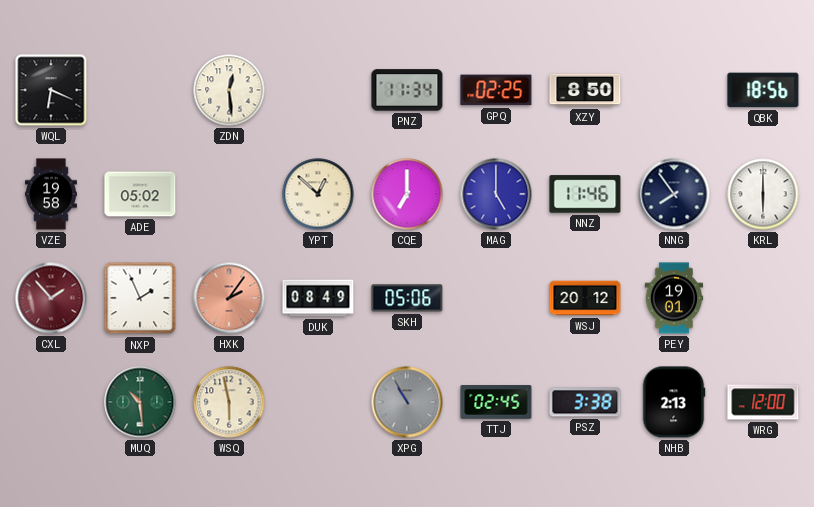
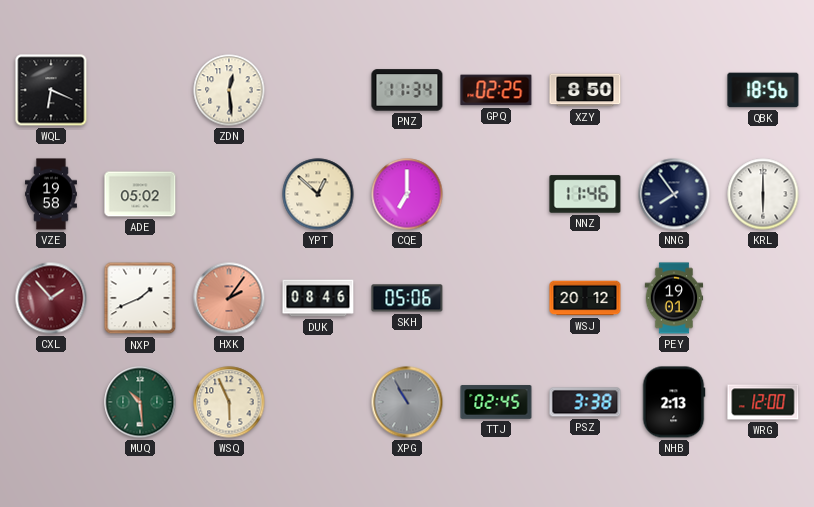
MAG: 5:00 -> none (496, 194)
NXP: 1:56 -> 1:41 (140, 298)
DUK: 08:49 -> 08:46 (318, 298)
WSQ: 5:58 -> 5:56 (229, 402)
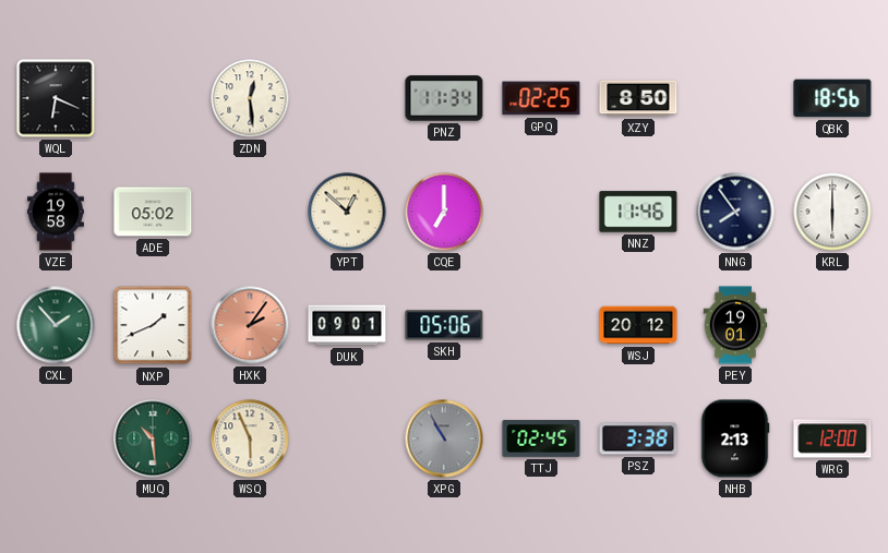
CXL dial: burgundy -> green (56, 325)
DUK: 08:46 -> 09:01 (347, 325)
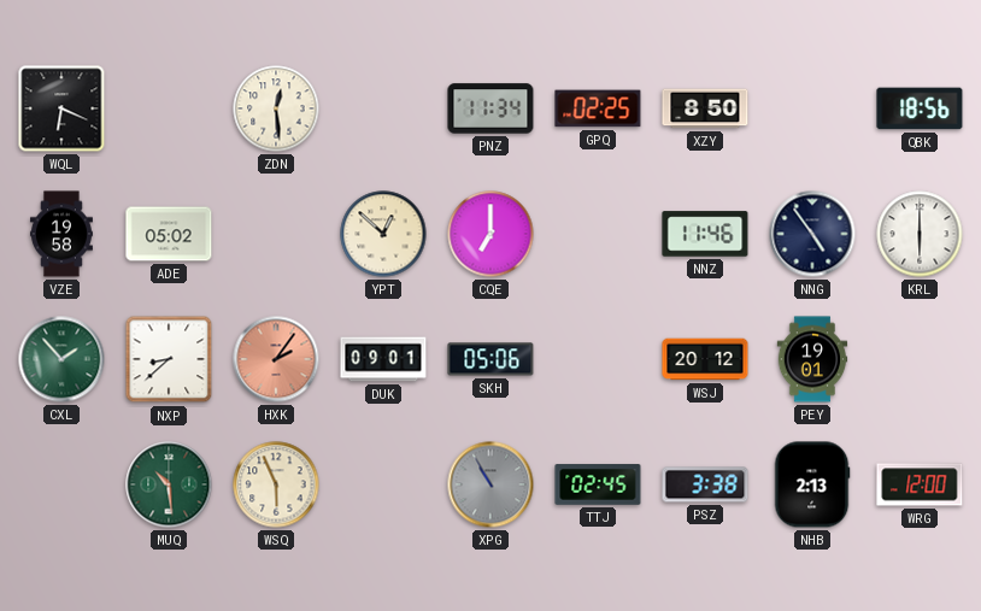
NNG: 7:54 -> 4:54 (812, 234)
NXP: 1:41 -> 8:38 (169, 359)
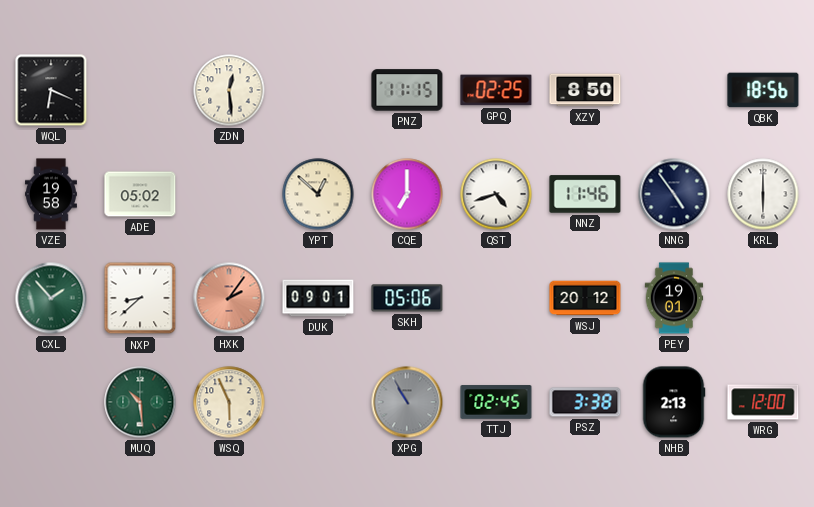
PNZ: 11:34 -> 11:15 (407, 90)
QST: none -> 4:42 (496, 194)
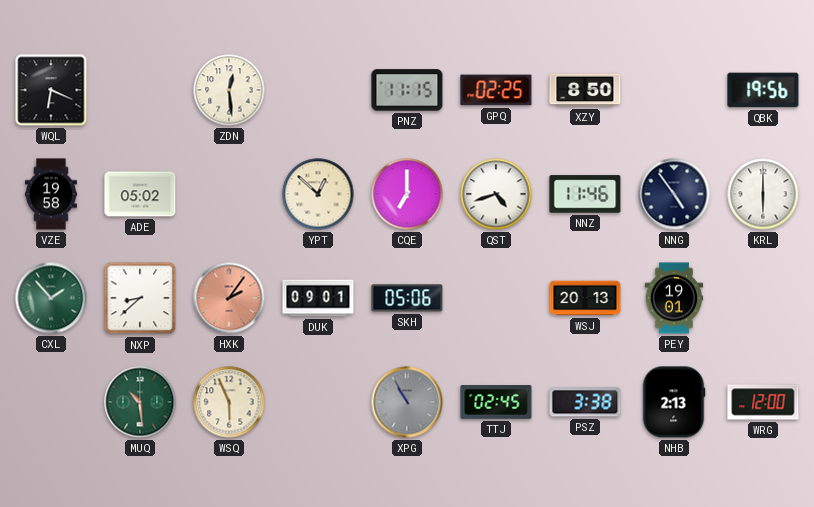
QBK: 18:56 -> 19:56 (763, 90)
WSJ: 20:12 -> 20:13 (585, 298)
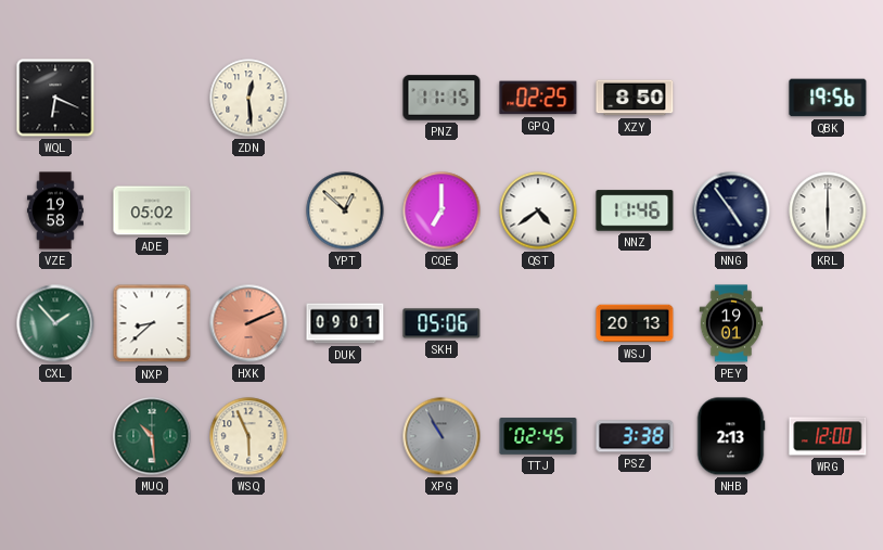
QST: 4:42 -> 4:39 (538, 210)
HXK: 2:06 -> 2:11 (248, 323)
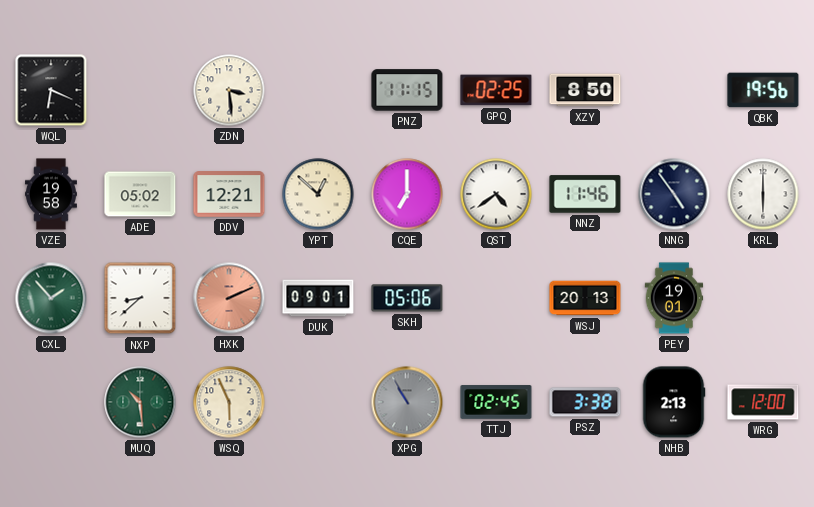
ZDN: 12:29 -> 3:29 (229, 90)
DDV: none -> 12:21 (229, 194)
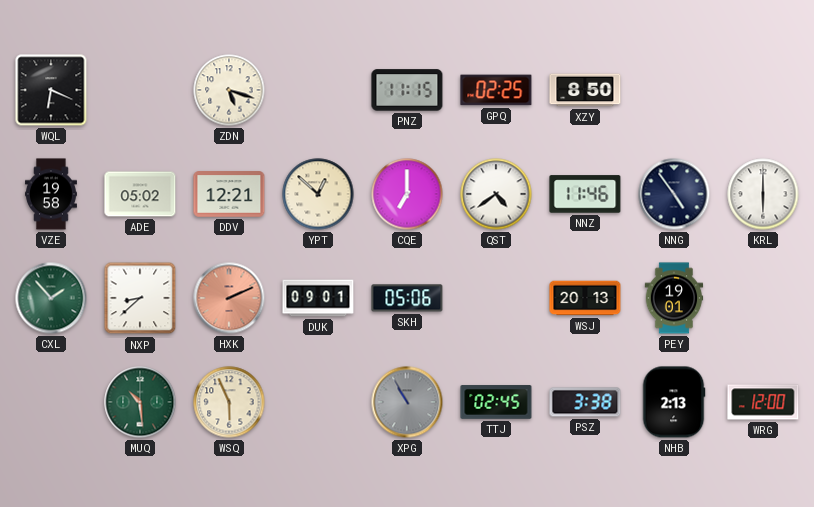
ZDN: 3:29 -> 5:18 (229, 90)
QBK: 19:56 -> none (763, 90)
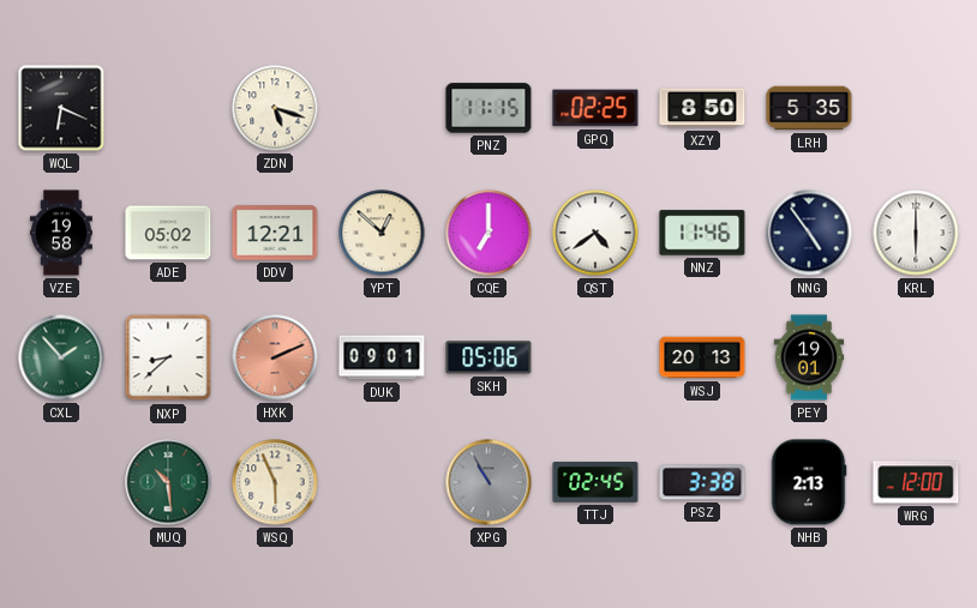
LRH: none -> 5:35 (809, 108)
